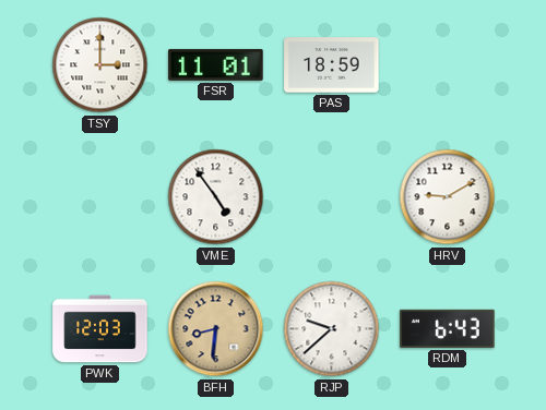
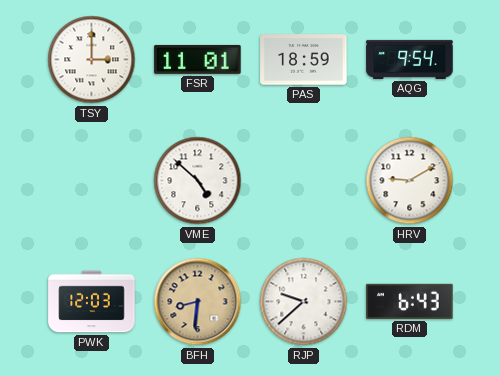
AQG: none -> 9:54 (410, 59)
VME: 4:54 -> 4:52 (198, 181)
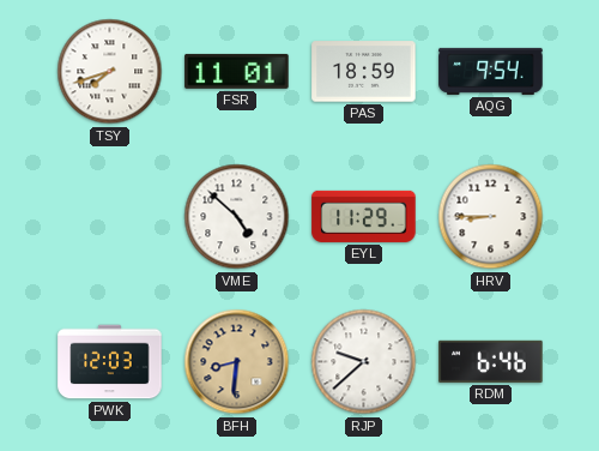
TSY: 3:00 -> 7:42 (110, 72)
EYL: none -> 11:29 (364, 216)
HRV: 9:10 -> 8:45 (491, 217)
RDM: 6:43 -> 6:46 (491, 361)
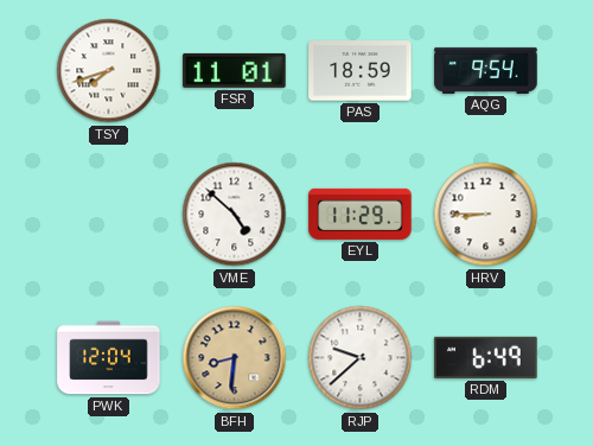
PWK: 12:03 -> 12:04 (109, 358)
RDM: 6:46 -> 6:49 (486, 357)
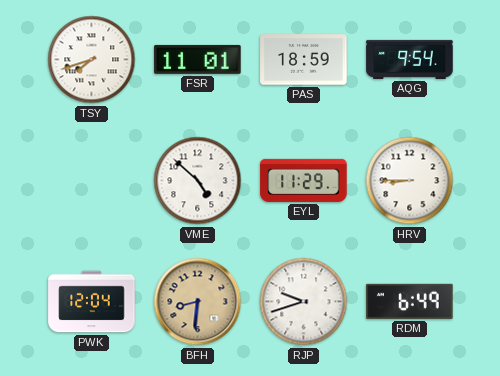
RJP: 9:38 -> 9:42 (304, 302)
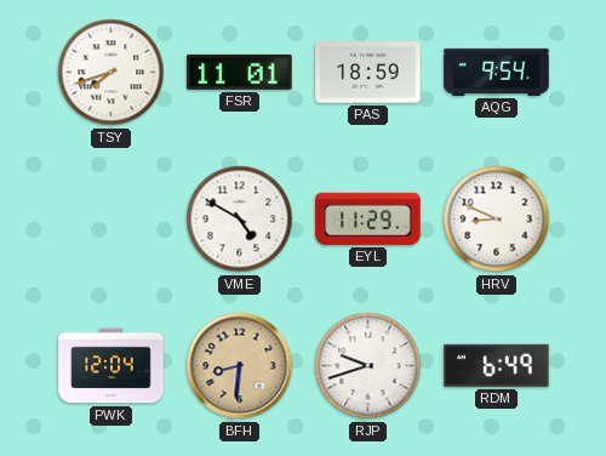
VME: 4:52 -> 4:50 (240, 220)
HRV: 8:45 -> 8:49 (497, 220)
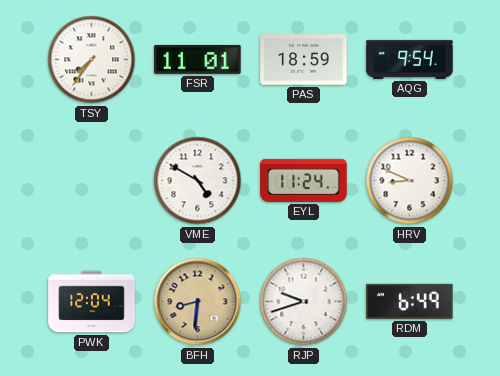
TSY: 7:42 -> 7:36 (92, 60)
EYL: 11:29 -> 11:24 (304, 180)
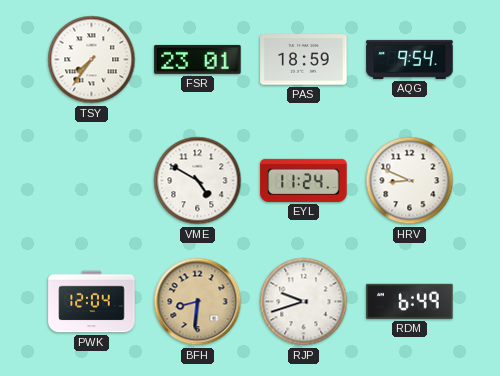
FSR: 11:01 -> 23:01 (198, 59)
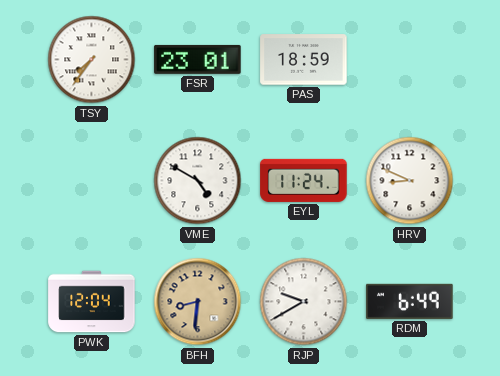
AQG: 9:54 -> none (410, 59)
RJP: 9:42 -> 9:40 (304, 302)
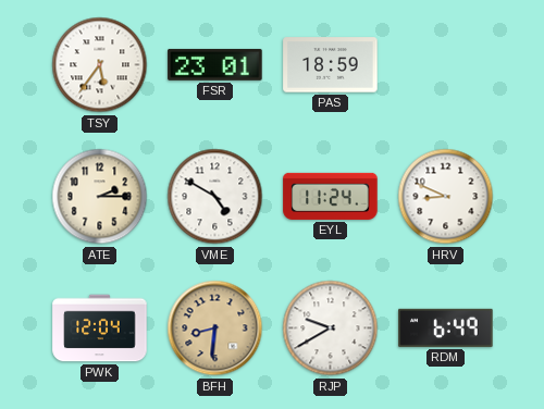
TSY: 7:36 -> 5:36 (100, 65)
ATE: none -> 2:15 (100, 197)
